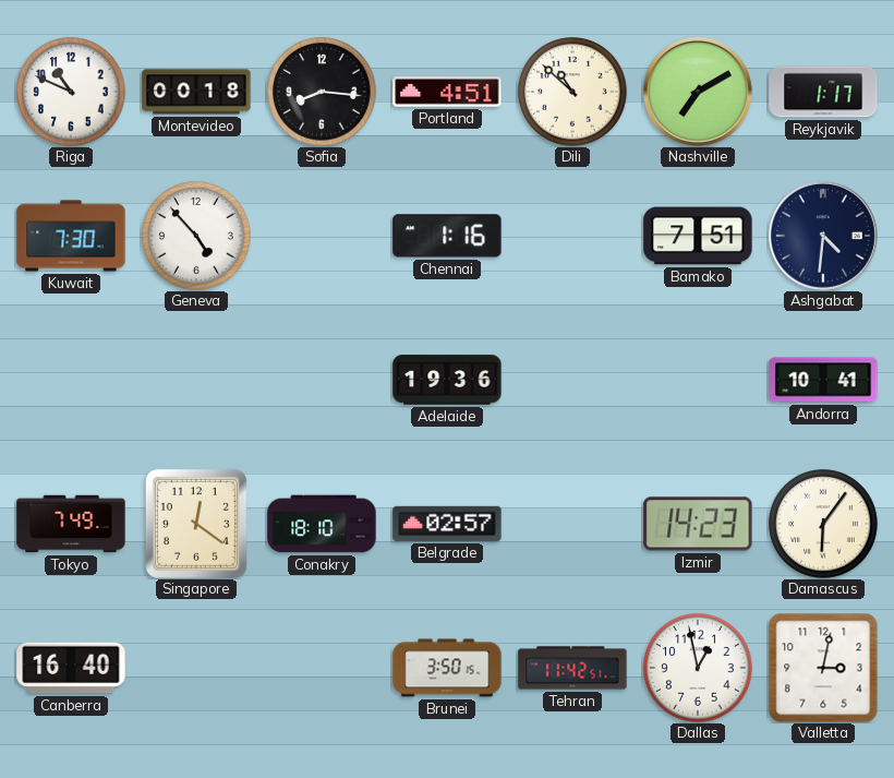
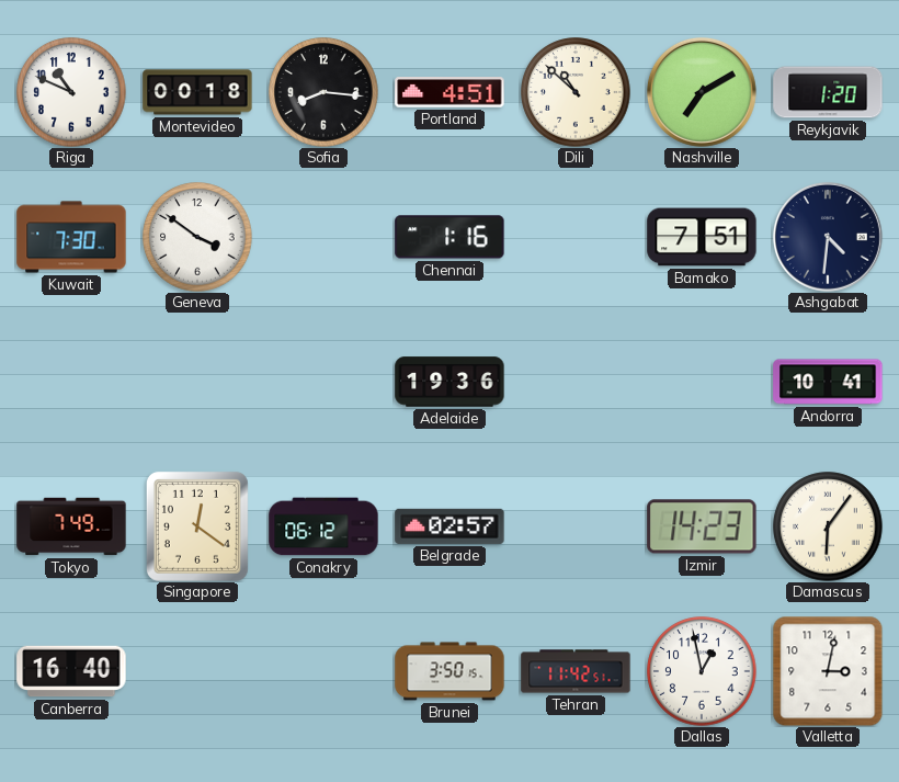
Reykjavik: 1:17 -> 1:20 (828, 92)
Geneva: 4:53 -> 3:51 (197, 237)
Conakry: 18:10 -> 06:12 (323, 526)
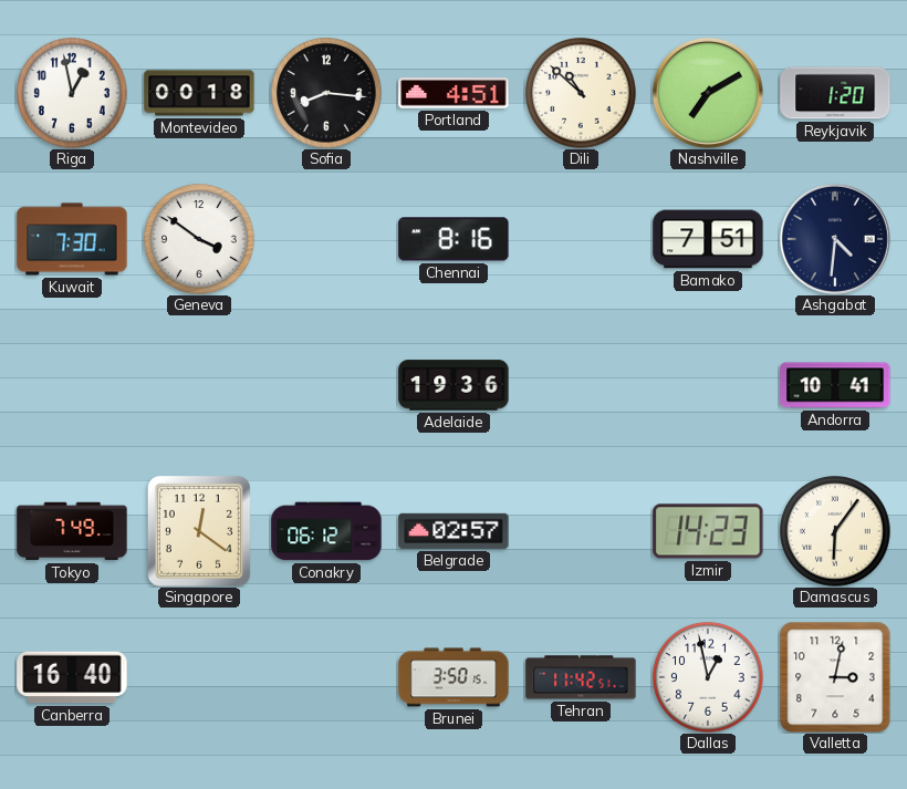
Riga: 10:49 -> 12:58 (72, 93)
Chennai: 1:16 -> 8:16 (454, 239)
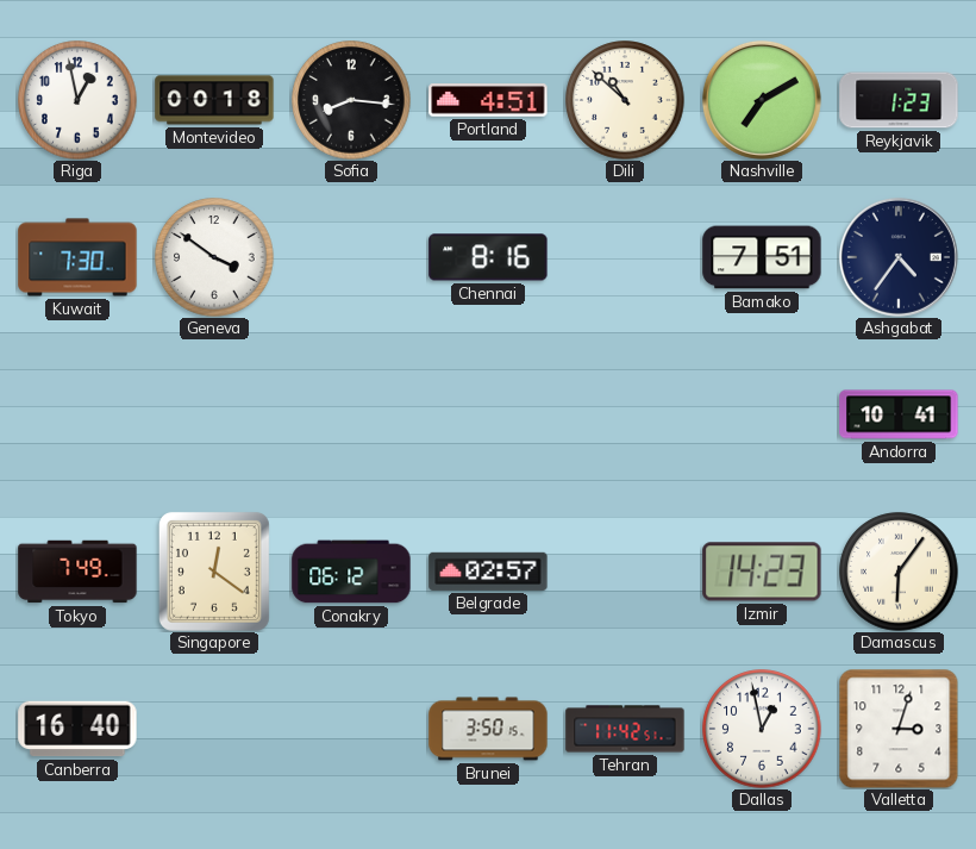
Reykjavik: 1:20 -> 1:23 (899, 100)
Ashgabat: 4:31 -> 4:36 (899, 257)
Adelaide: 19:36 -> none (454, 385)
Valletta: 3:02 -> 3:03 (899, 729)
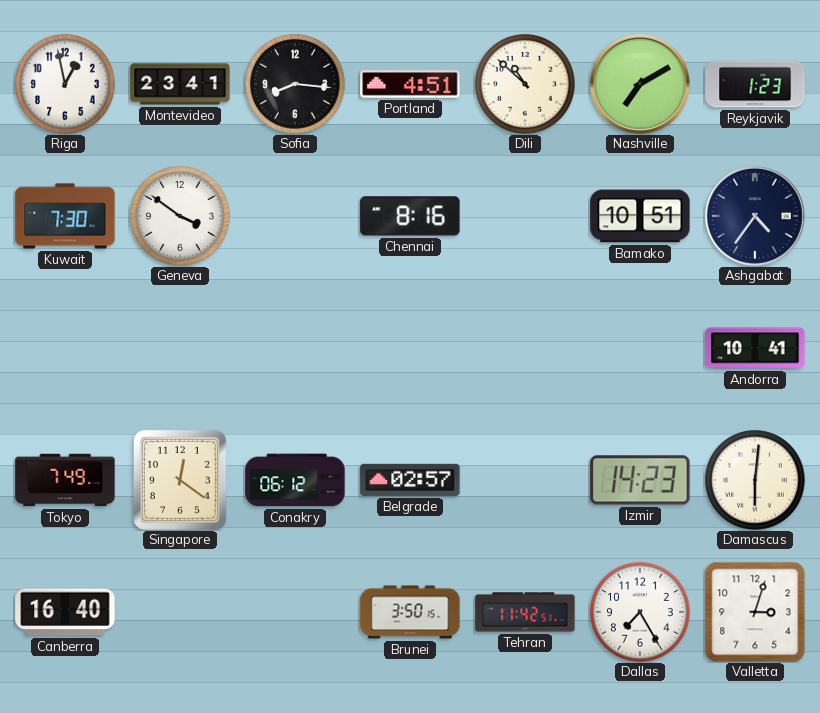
Montevideo: 00:18 -> 23:41 (180, 84)
Bamako: 7:51 -> 10:51 (640, 216)
Damascus: 6:06 -> 6:01 (755, 480)
Dallas: 12:58 -> 7:25 (640, 612)
